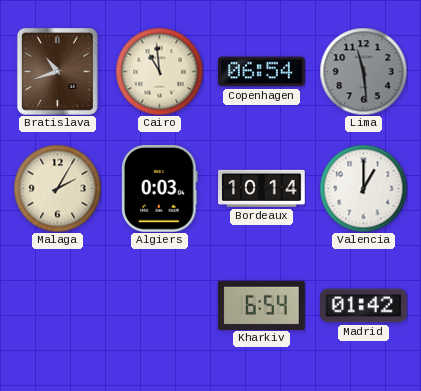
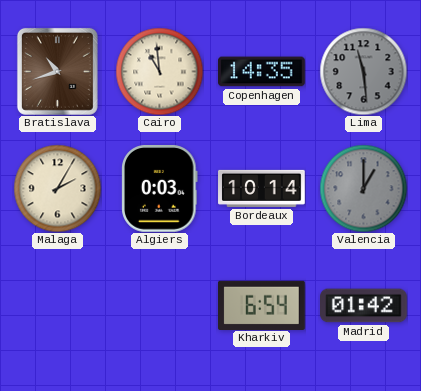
Copenhagen: 06:54 -> 14:35 (262, 72)
Valencia dial: white -> grey (363, 188)
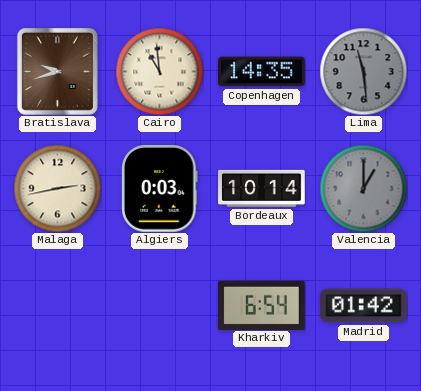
Bratislava: 10:42 -> 9:42 (57, 71)
Malaga: 2:05 -> 2:43 (57, 188)
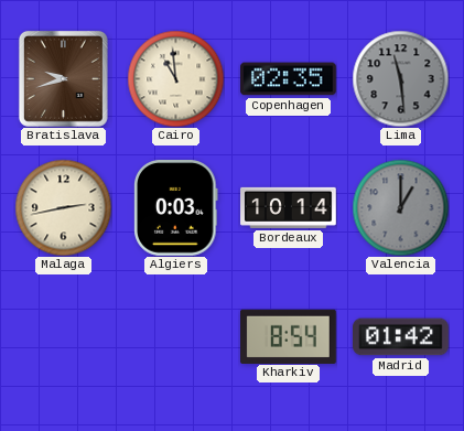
Copenhagen: 14:35 -> 02:35 (289, 79)
Kharkiv: 6:54 -> 8:54 (289, 336)
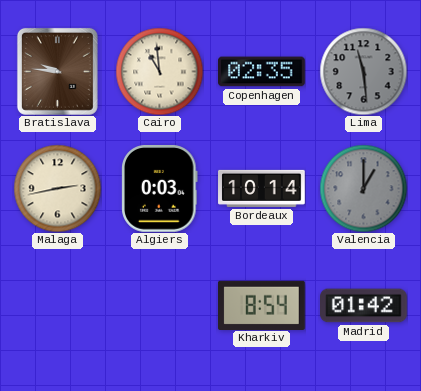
Bratislava: 9:42 -> 9:46 (57, 71)
